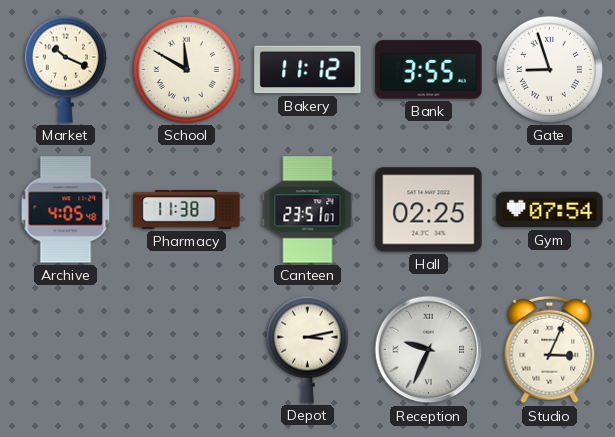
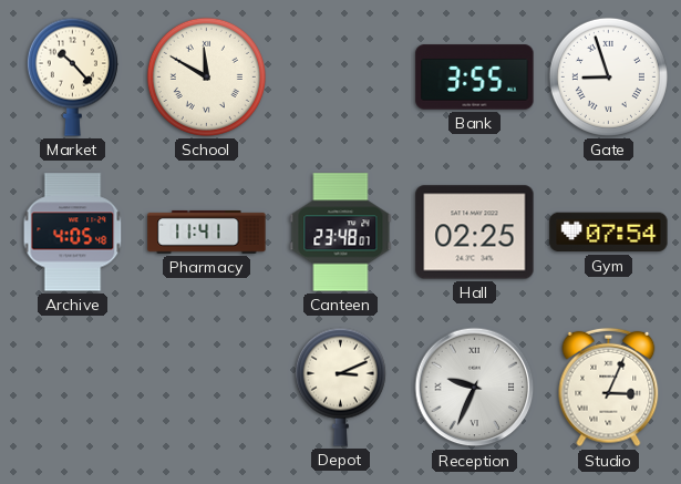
Market: 10:19 -> 10:23 (72, 76)
Bakery: 11:12 -> none (308, 70)
Pharmacy: 11:38 -> 11:41 (207, 231)
Canteen: 23:51 -> 23:48 (341, 233)
Depot: 3:13 -> 3:11 (340, 387)
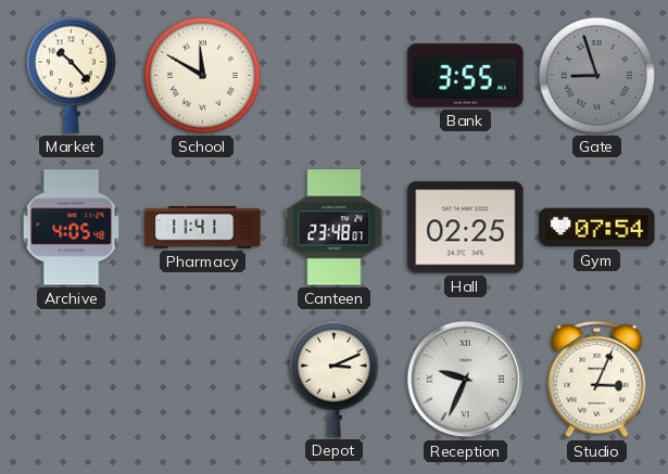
Gate dial: white -> grey (596, 75)
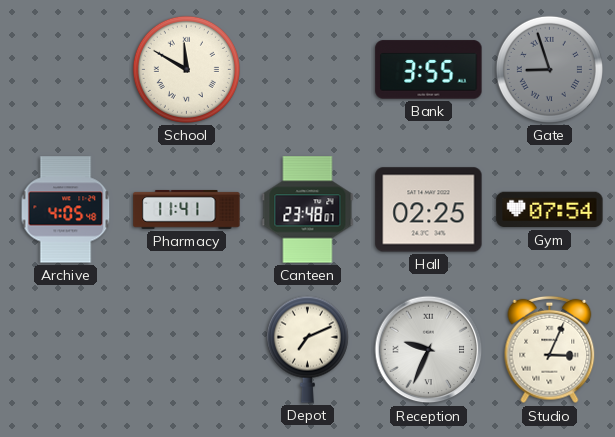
Market: 10:23 -> none (71, 75)
Depot: 3:11 -> 7:11 (307, 349)
